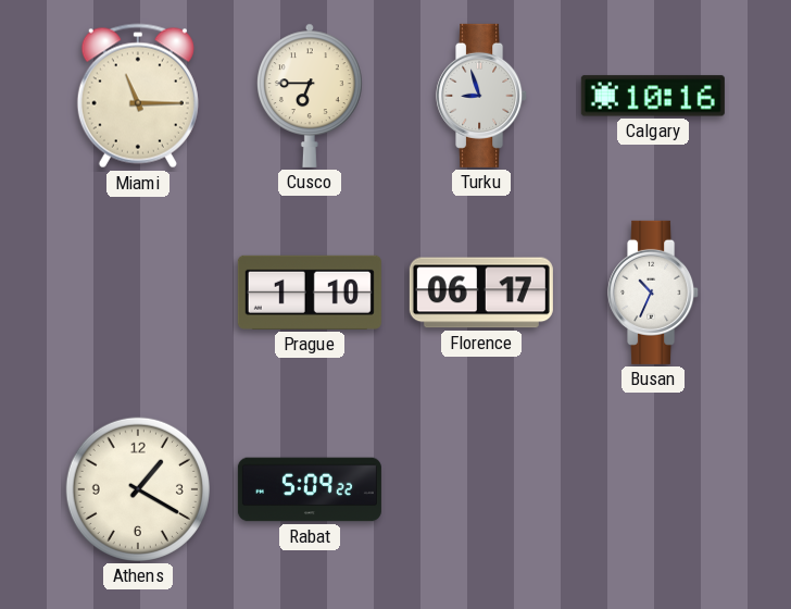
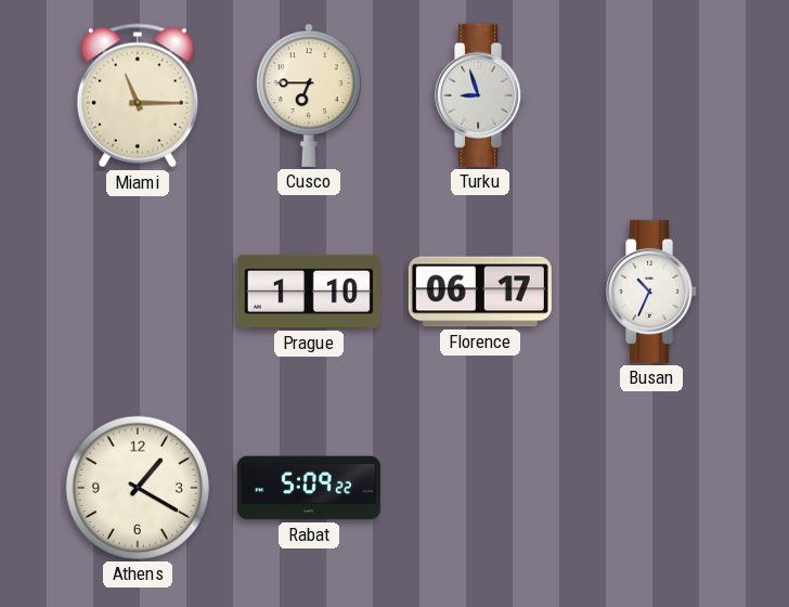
Calgary: 10:16 -> none (653, 96)
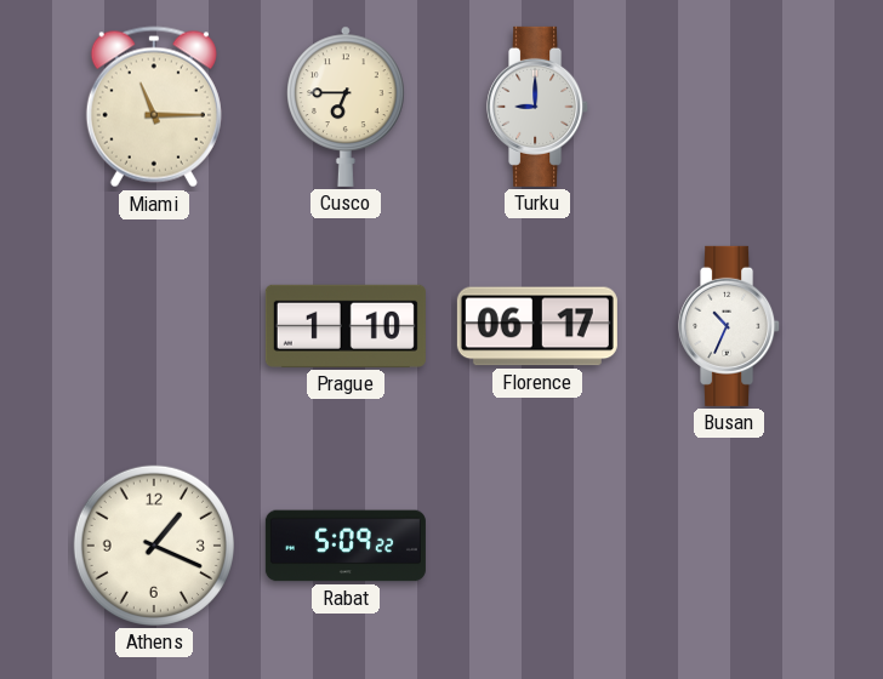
Turku: 8:57 -> 9:00 (539, 107)
Athens: 1:20 -> 1:19 (154, 546)
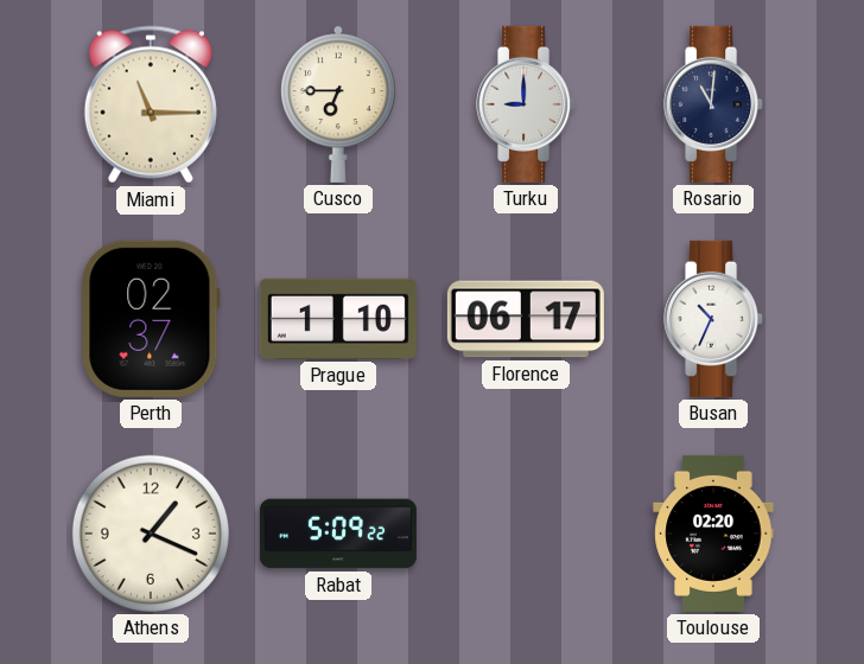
Rosario: none -> 11:01 (714, 104)
Perth: none -> 02:37 (151, 319)
Toulouse: none -> 02:20 (713, 534)
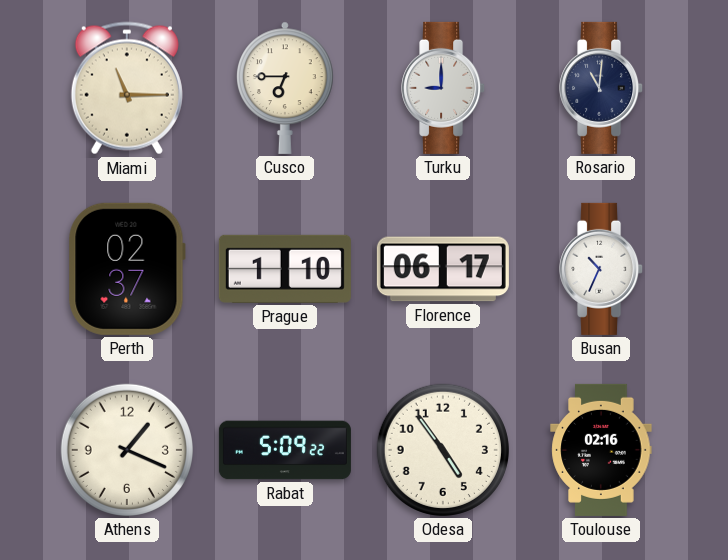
Odesa: none -> 4:54 (443, 450)
Toulouse: 02:20 -> 02:16 (601, 450)
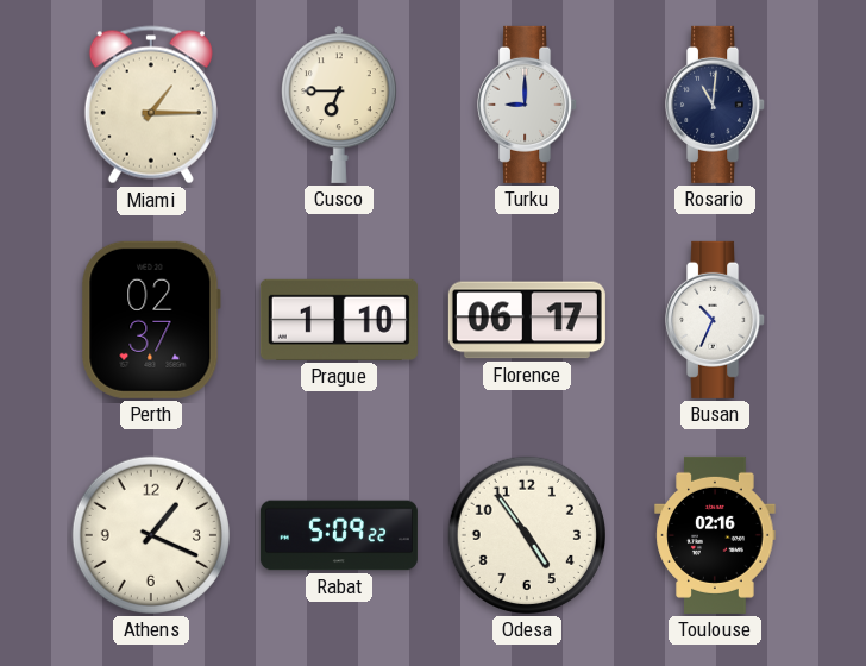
Miami: 11:15 -> 1:15 (151, 105)
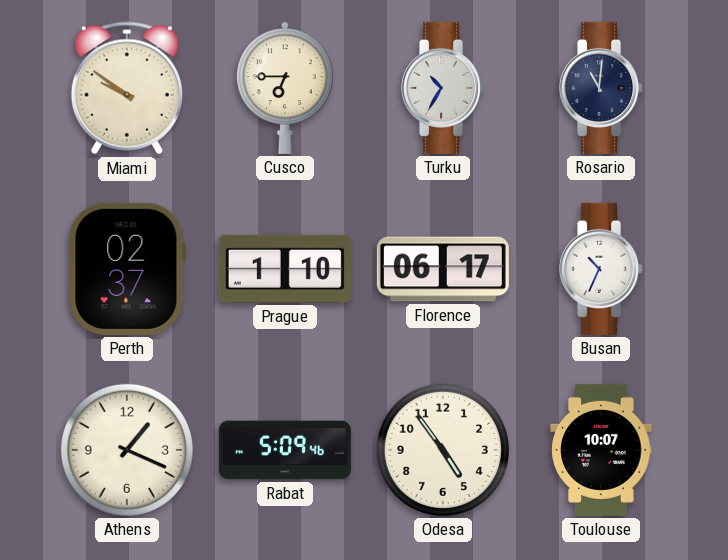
Miami: 1:15 -> 9:51 (127, 88)
Turku: 9:00 -> 10:35 (444, 88)
Rabat: 5:09:22 -> 5:09:46 (285, 450)
Toulouse: 02:16 -> 10:07 (601, 450)
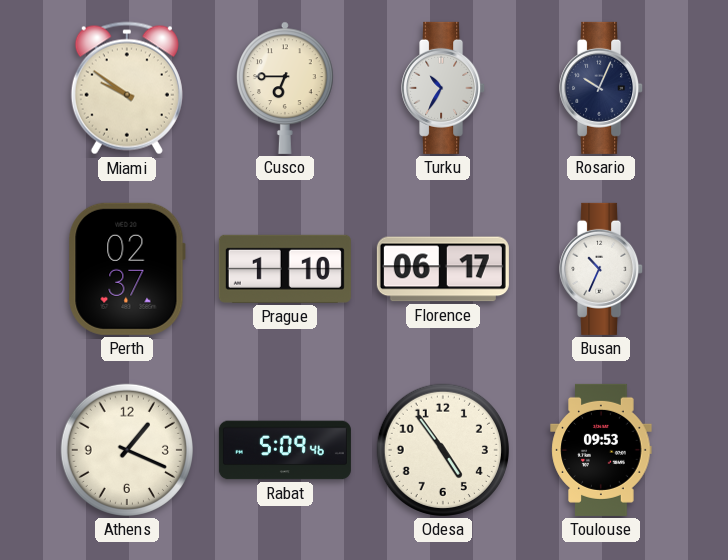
Rosario: 11:01 -> 10:04 (602, 88)
Toulouse: 10:07 -> 09:53 (601, 450)
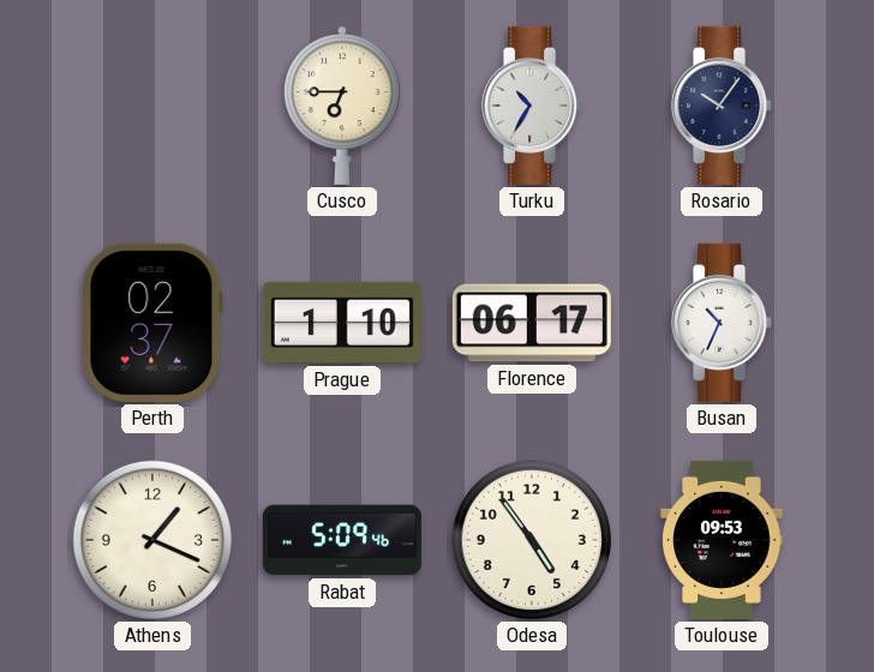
Miami: 9:51 -> none (127, 88)
Rosario: 10:04 -> 10:06 (723, 106)
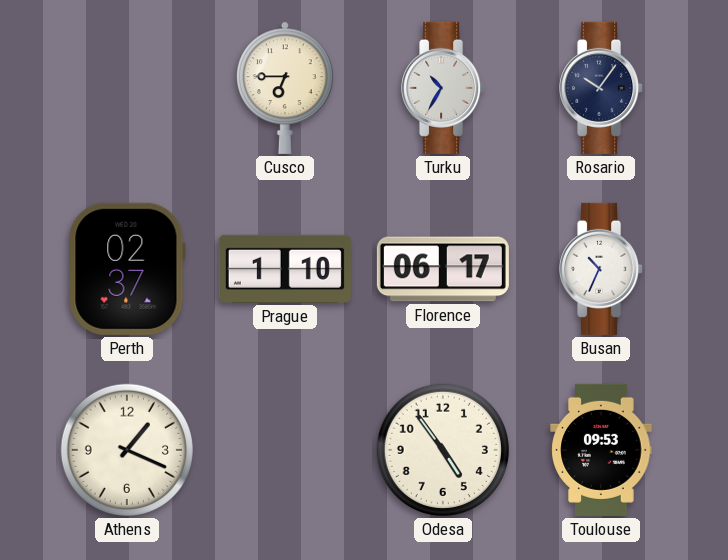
Rabat: 5:09 -> none (342, 540)
